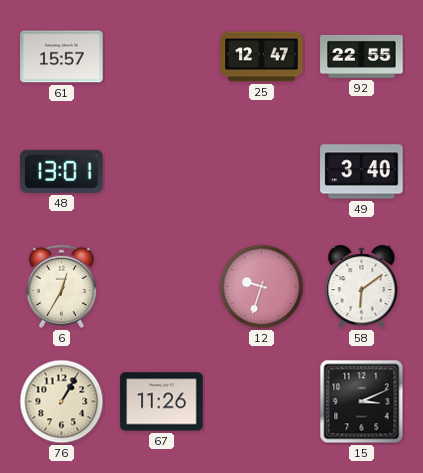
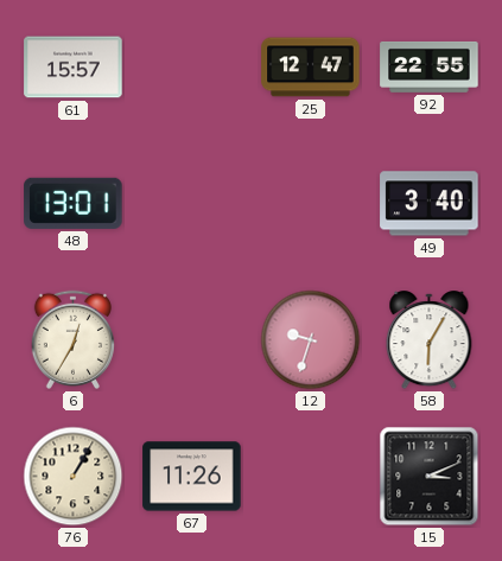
58: 6:09 -> 6:05 (430, 340)
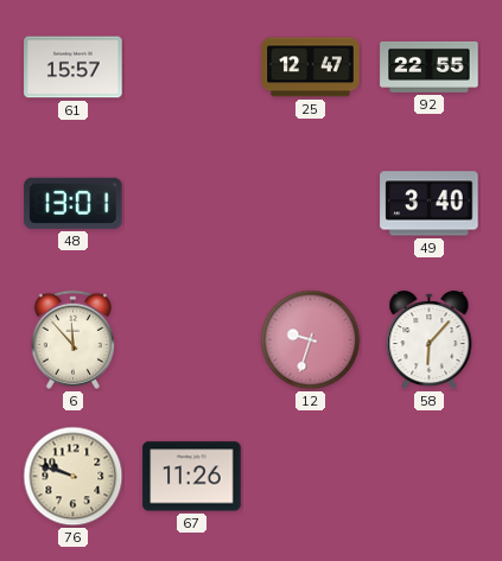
6: 12:35 -> 11:53 (72, 339)
58: 6:05 -> 6:07 (430, 340)
76: 1:05 -> 9:48 (74, 477)
15: 3:11 -> none (430, 477)
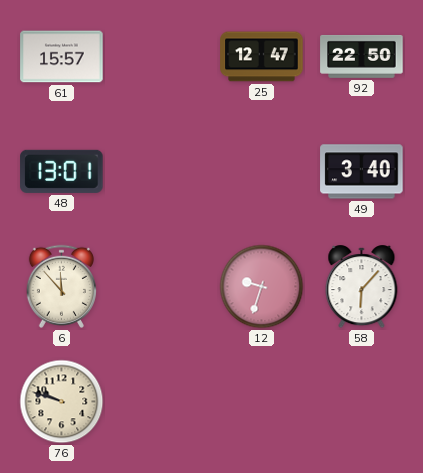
92: 22:55 -> 22:50 (362, 56)
67: 11:26 -> none (192, 477)
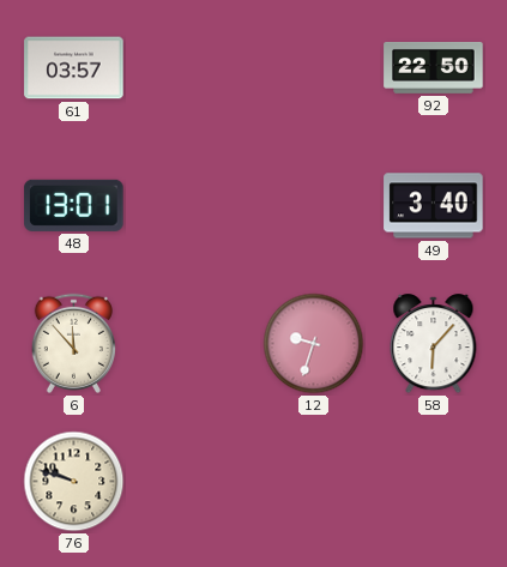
61: 15:57 -> 03:57 (74, 68)
25: 12:47 -> none (262, 57)
